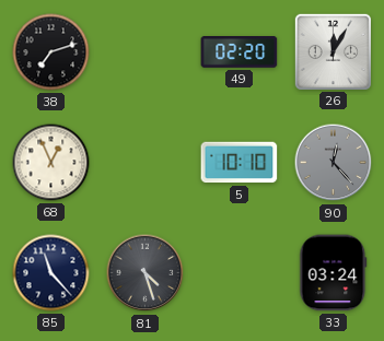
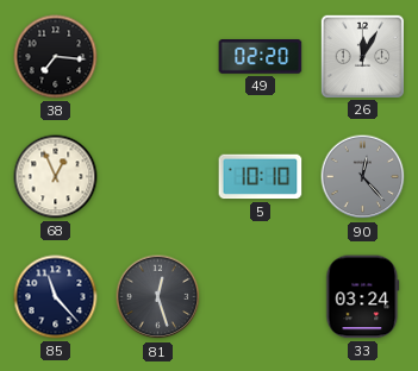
38: 7:12 -> 7:16 (56, 57)
81: 4:27 -> 12:27 (158, 297)
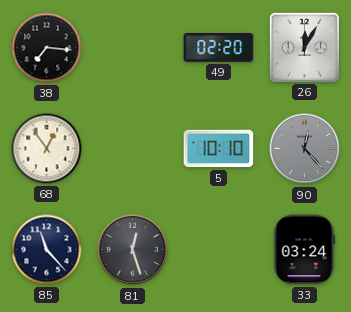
68: 12:56 -> 12:54 (47, 149)
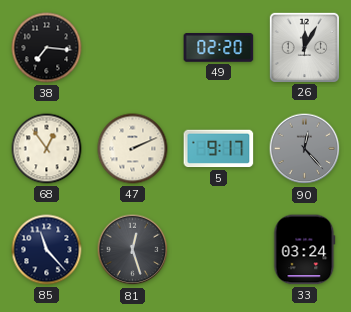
47: none -> 2:11 (133, 149)
5: 10:10 -> 9:17 (219, 149)
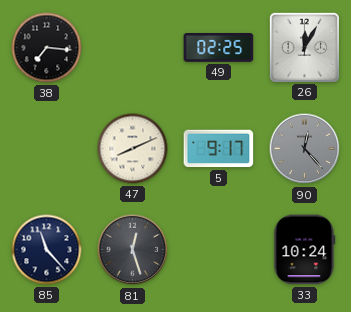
49: 02:20 -> 02:25 (219, 48)
68: 12:54 -> none (47, 149)
47: 2:11 -> 8:11 (133, 149)
33: 03:24 -> 10:24 (305, 250)
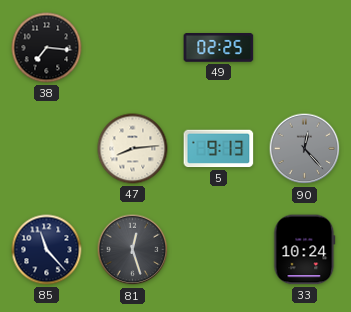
26: 12:05 -> none (304, 47)
47: 8:11 -> 8:14 (133, 149)
5: 9:17 -> 9:13 (219, 149)
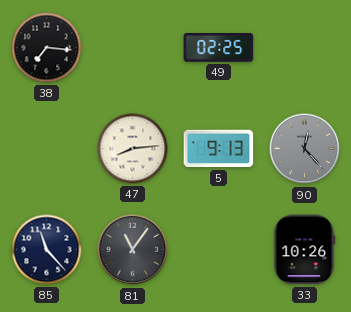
81: 12:27 -> 11:06 (133, 250)
33: 10:24 -> 10:26 (305, 250)
